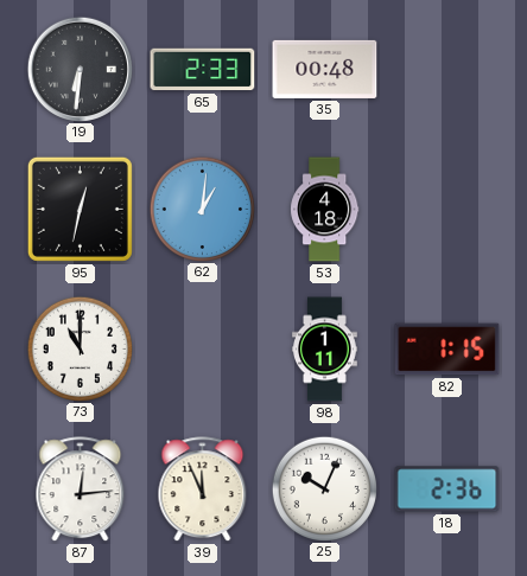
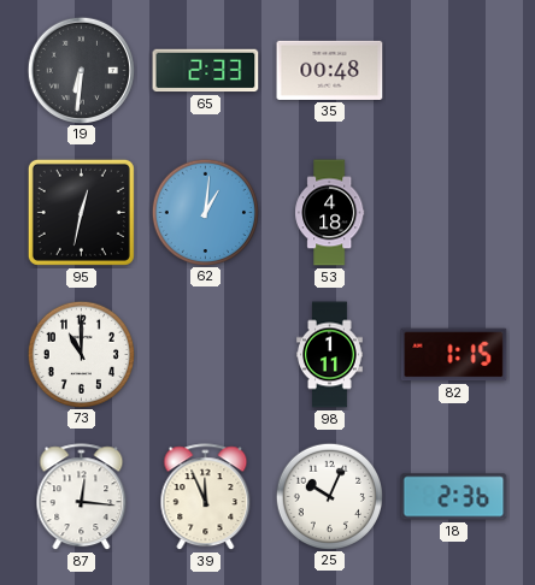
87: 12:14 -> 12:16 (82, 497)
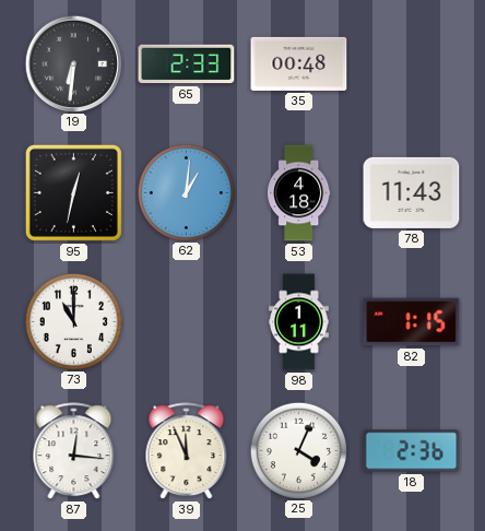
78: none -> 11:43 (412, 192)
25: 10:04 -> 4:04 (298, 450)
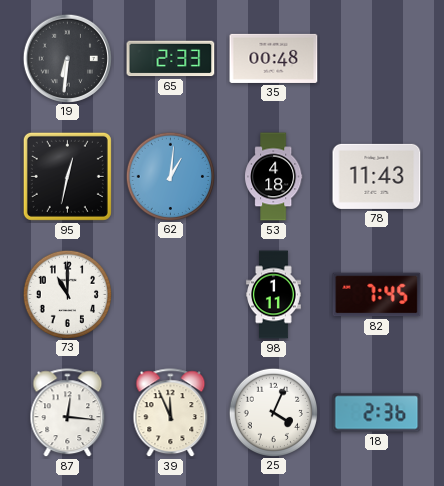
82: 1:15 -> 7:45 (377, 295)
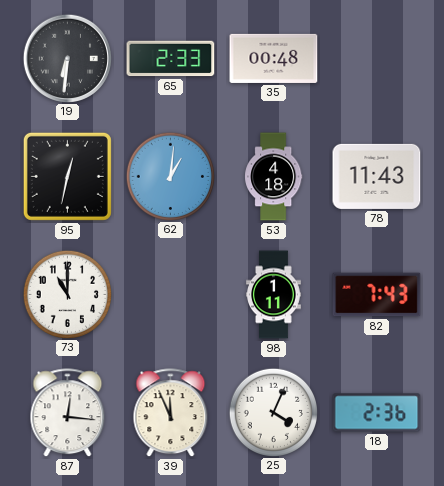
82: 7:45 -> 7:43 (377, 295)
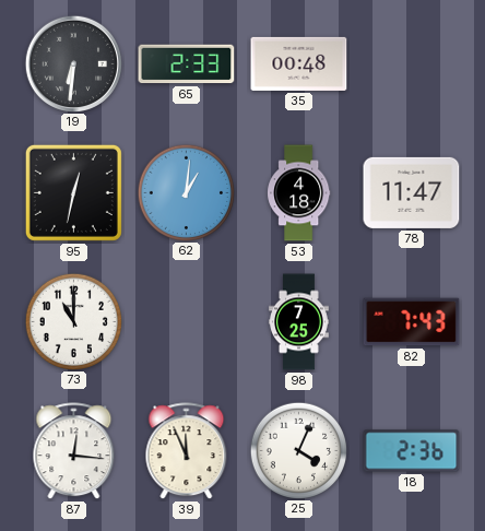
78: 11:43 -> 11:47 (412, 192)
98: 1:11 -> 7:25 (299, 322)
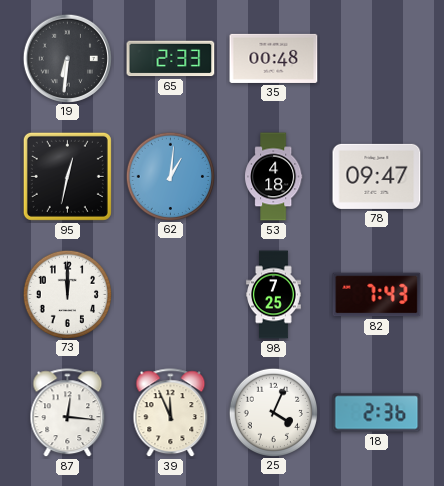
78: 11:47 -> 09:47 (377, 176)
73: 11:00 -> 12:00 (67, 294)
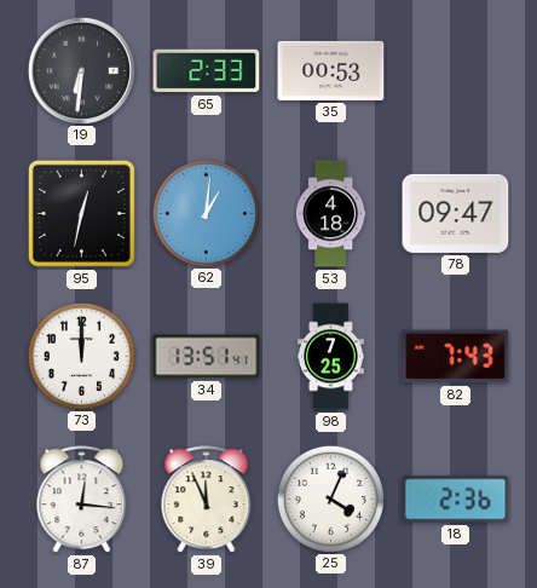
35: 00:48 -> 00:53 (331, 70)
34: none -> 13:51 (207, 357)
